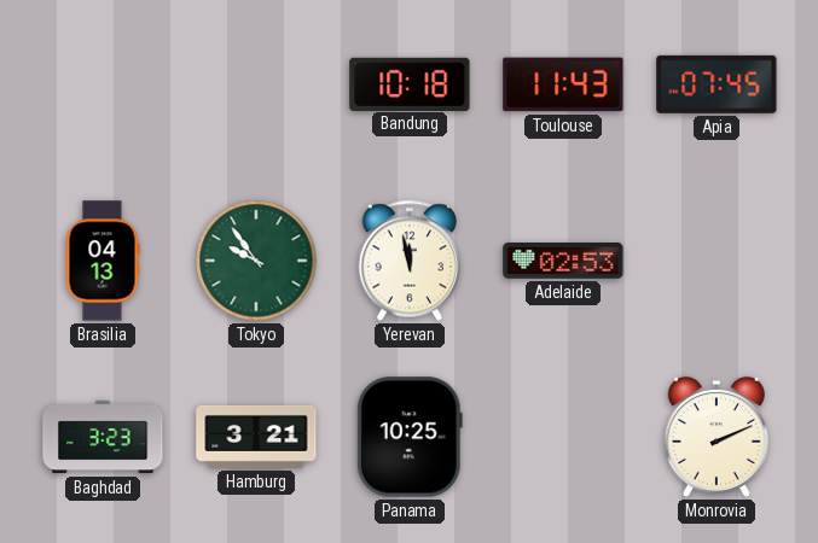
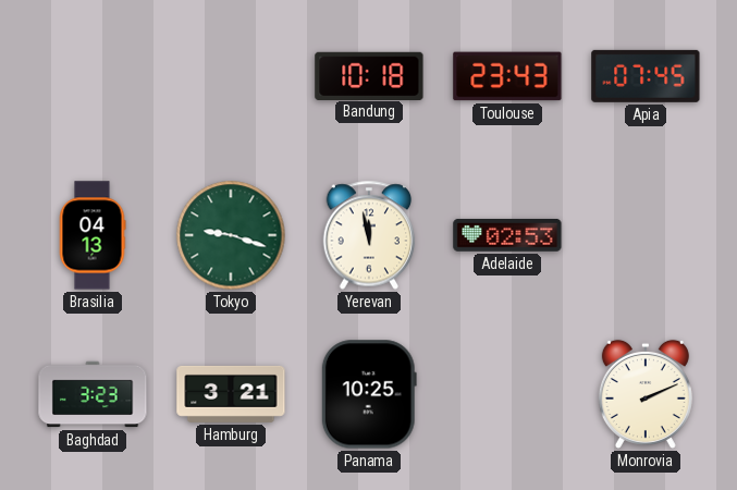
Toulouse: 11:43 -> 23:43 (507, 76)
Tokyo: 9:54 -> 9:18 (231, 235)
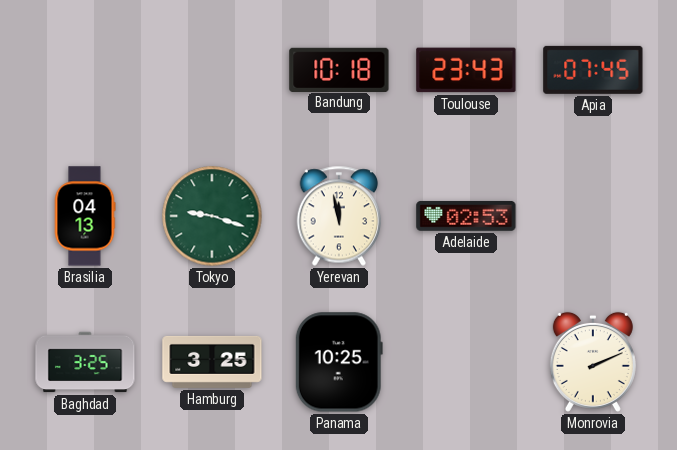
Baghdad: 3:23 -> 3:25 (85, 362)
Hamburg: 3:21 -> 3:25 (212, 362)
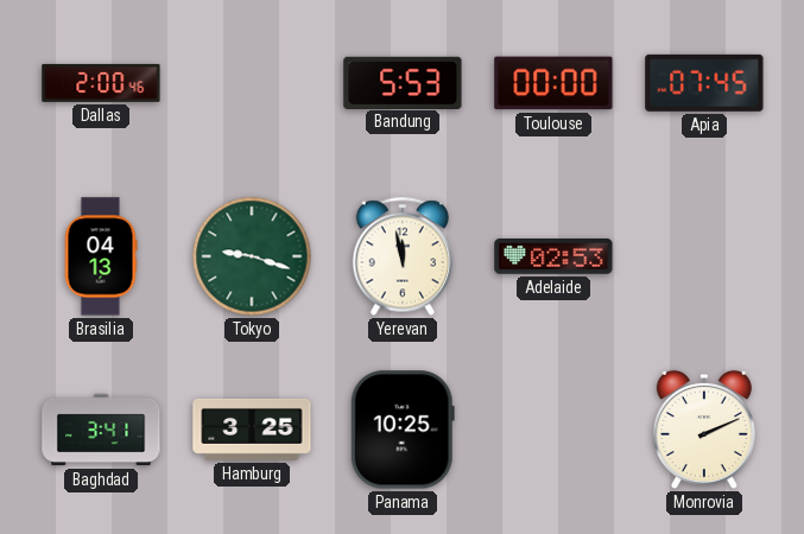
Dallas: none -> 2:00 (101, 83)
Bandung: 10:18 -> 5:53 (403, 82)
Toulouse: 23:43 -> 00:00 (553, 83)
Baghdad: 3:25 -> 3:41 (101, 430)
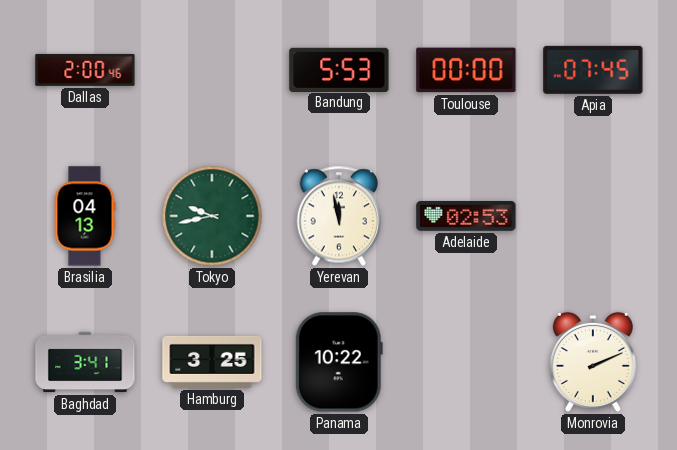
Tokyo: 9:18 -> 9:43 (212, 216)
Panama: 10:25 -> 10:22 (339, 362)
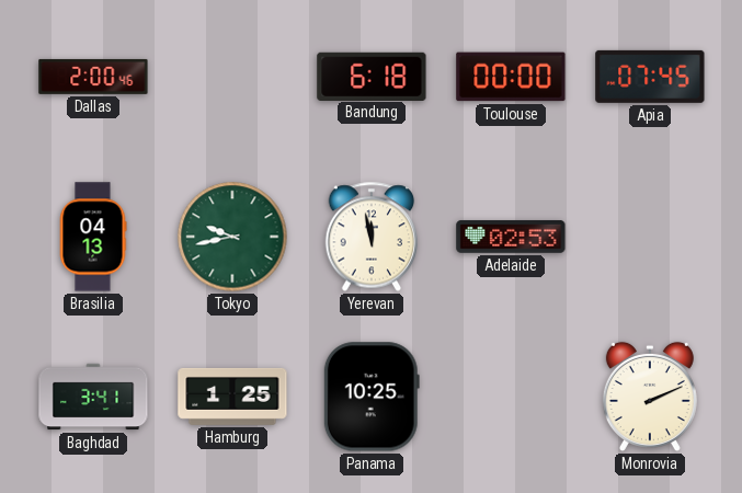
Bandung: 5:53 -> 6:18 (372, 76)
Hamburg: 3:25 -> 1:25 (232, 397)
Panama: 10:22 -> 10:25 (372, 397)
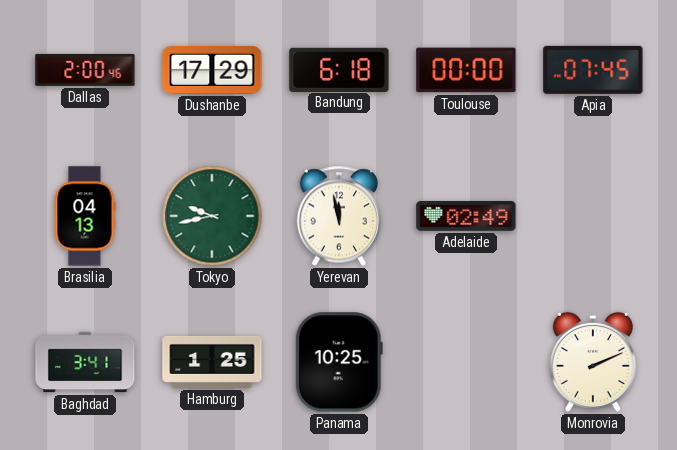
Dushanbe: none -> 17:29 (212, 70)
Adelaide: 02:53 -> 02:49 (466, 216)
